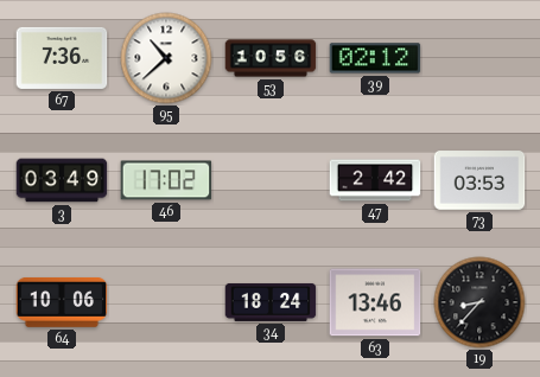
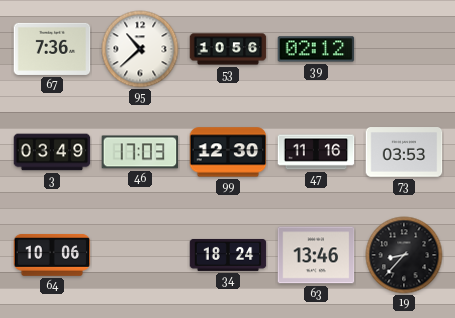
46: 17:02 -> 17:03 (140, 152)
99: none -> 12:30 (228, 152)
47: 2:42 -> 11:16 (316, 152)
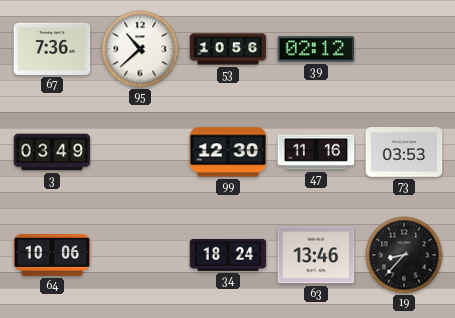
46: 17:03 -> none (140, 152)
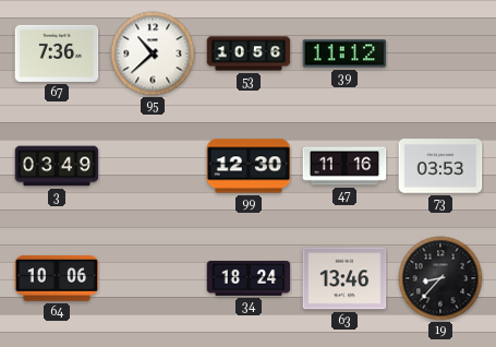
39: 02:12 -> 11:12 (344, 53)
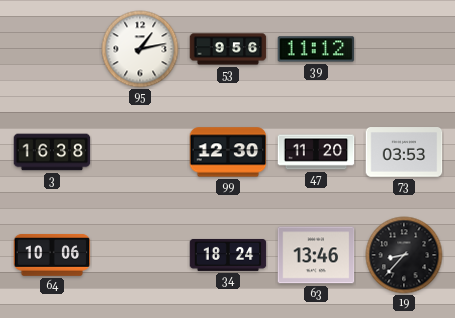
67: 7:36 -> none (57, 53)
95: 10:38 -> 1:13 (140, 49)
53: 10:56 -> 9:56 (228, 49)
3: 03:49 -> 16:38 (52, 152)
47: 11:16 -> 11:20 (316, 152)
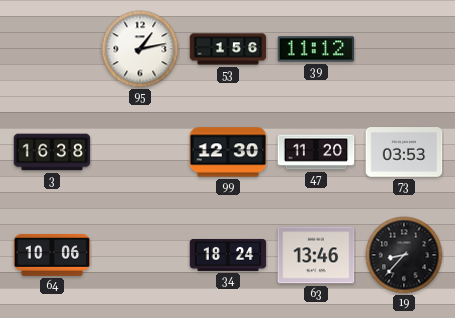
53: 9:56 -> 1:56 (228, 49)
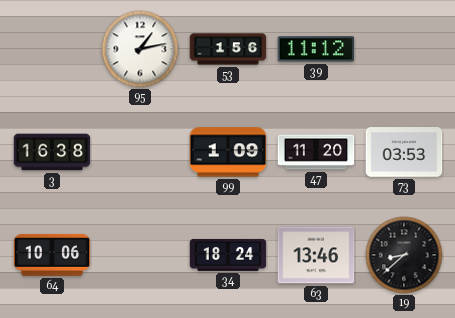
99: 12:30 -> 1:09 (228, 152)
19: 8:37 -> 8:38 (404, 255)
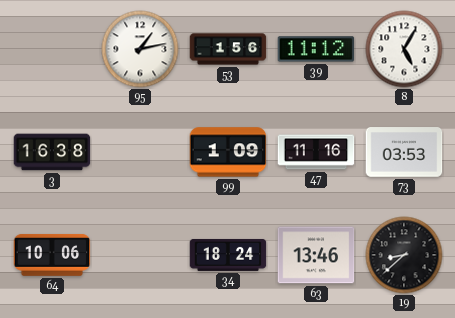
8: none -> 5:05 (404, 49)
47: 11:20 -> 11:16 (316, 152)
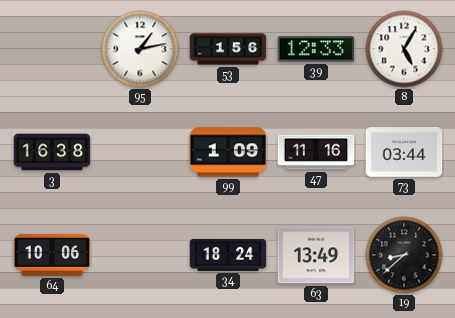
39: 11:12 -> 12:33 (316, 49)
73: 03:53 -> 03:44 (404, 152)
63: 13:46 -> 13:49 (316, 255)
